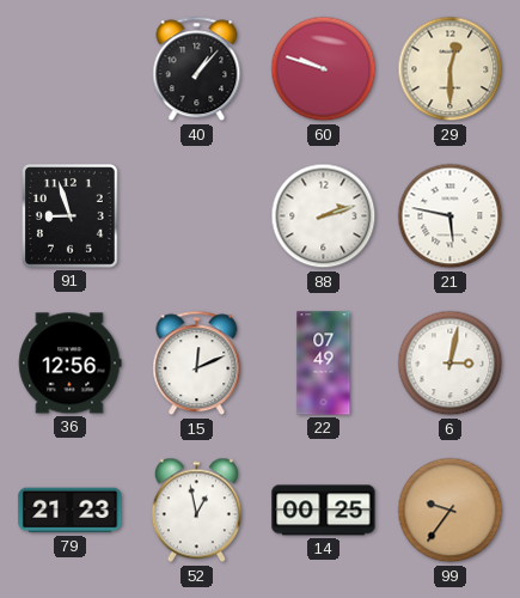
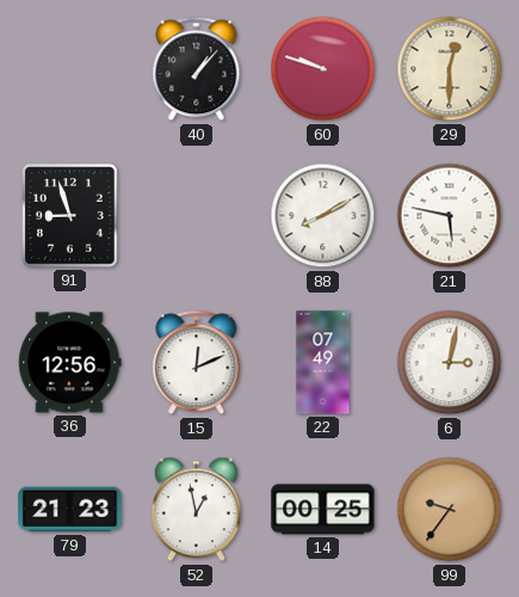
88: 2:12 -> 8:10 (323, 216)
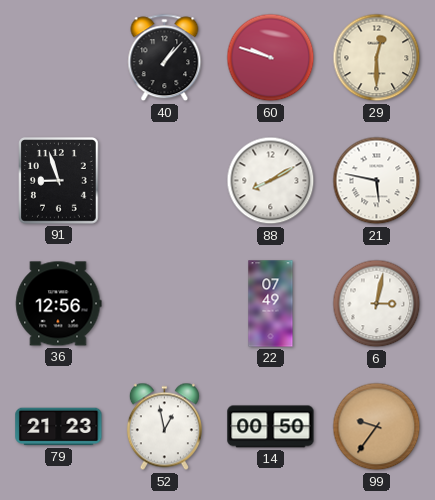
15: 12:11 -> none (197, 363)
14: 00:25 -> 00:50 (271, 427)
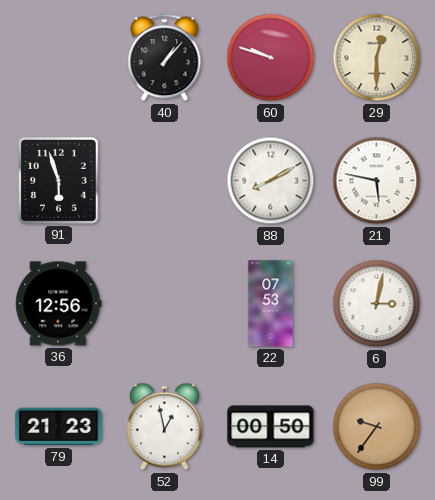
91: 8:57 -> 5:57 (59, 181)
22: 07:49 -> 07:53 (271, 304)
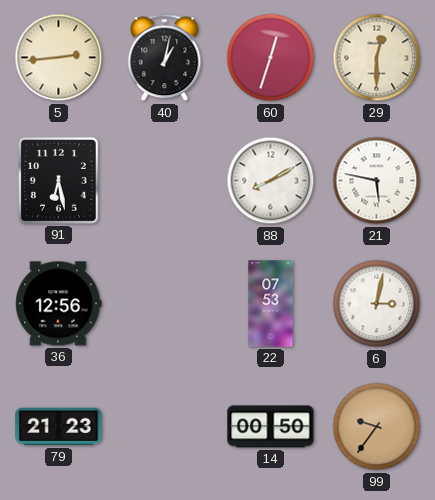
5: none -> 2:44 (59, 58)
40: 1:07 -> 1:02 (165, 58)
60: 9:48 -> 12:33 (271, 58)
91: 5:57 -> 6:28 (59, 181)
52: 12:58 -> none (164, 427)
